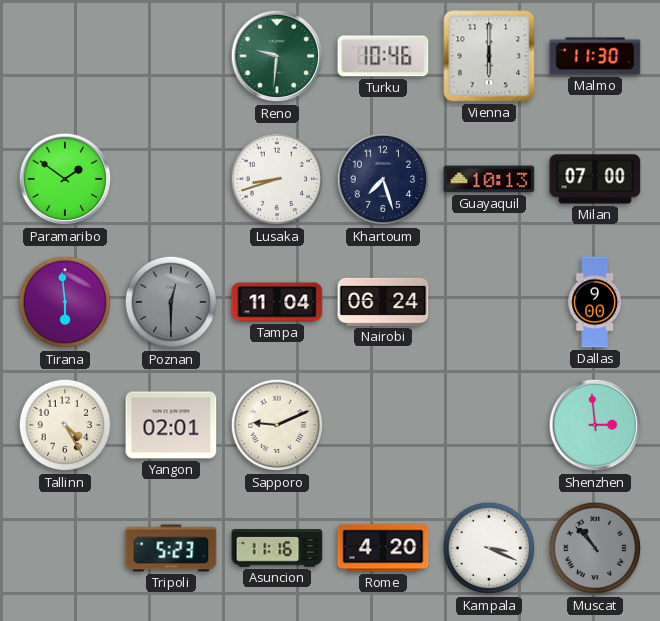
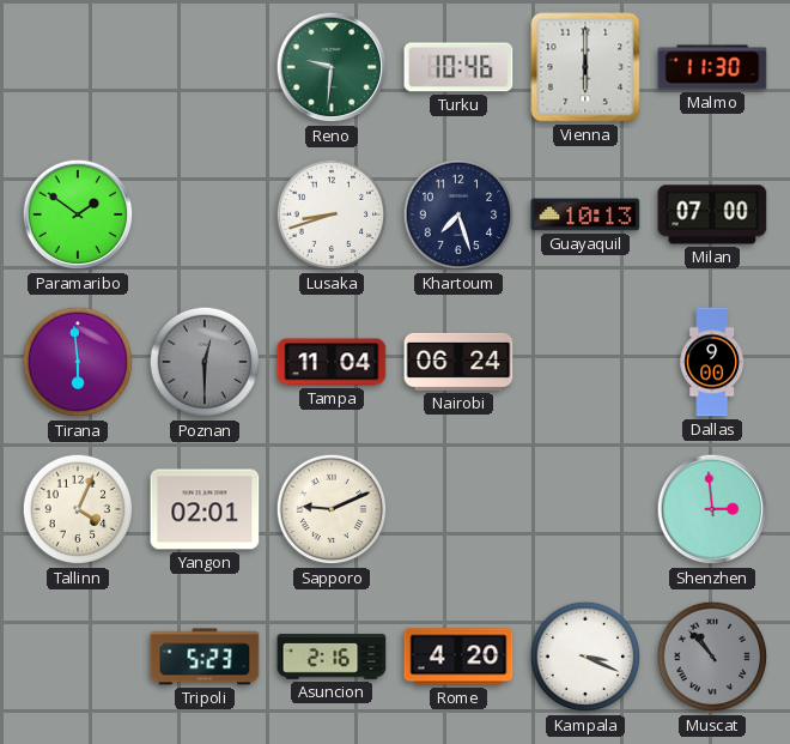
Tallinn: 4:25 -> 4:04 (78, 509)
Asuncion: 11:16 -> 2:16 (332, 657)
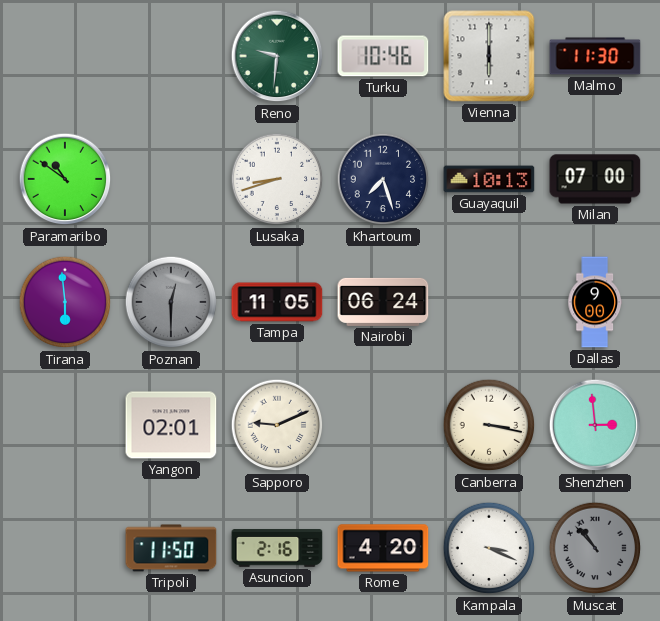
Paramaribo: 1:51 -> 10:51 (65, 179)
Tampa: 11:04 -> 11:05 (277, 302)
Tallinn: 4:04 -> none (78, 509)
Canberra: none -> 3:17 (489, 425)
Tripoli: 5:23 -> 11:50 (171, 548)
